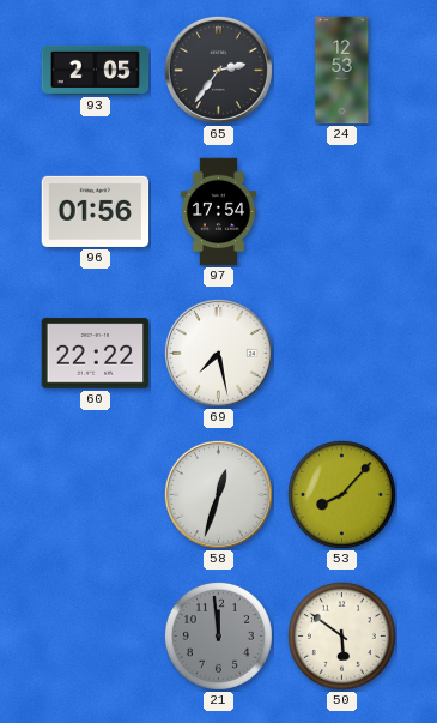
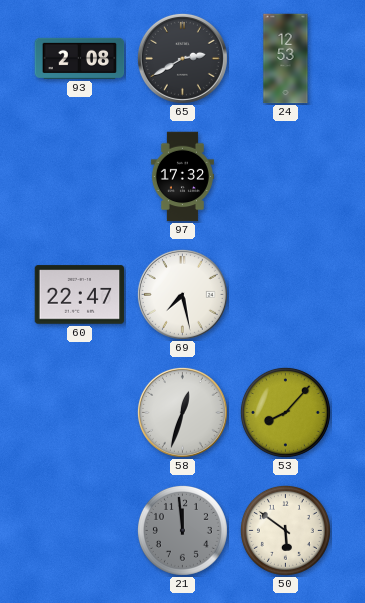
93: 2:05 -> 2:08 (80, 58)
65: 2:36 -> 2:40 (182, 58)
96: 01:56 -> none (96, 211)
97: 17:54 -> 17:32 (182, 177)
60: 22:22 -> 22:47 (80, 295)
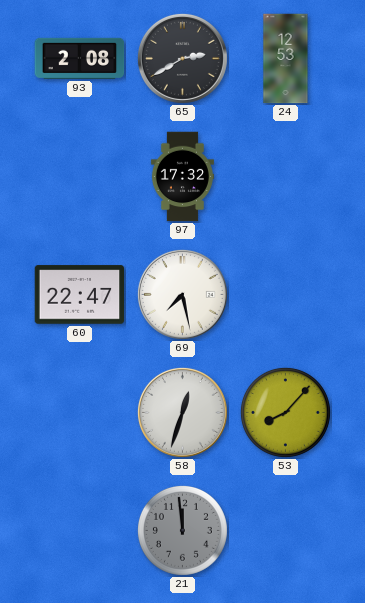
50: 5:51 -> none (285, 530)
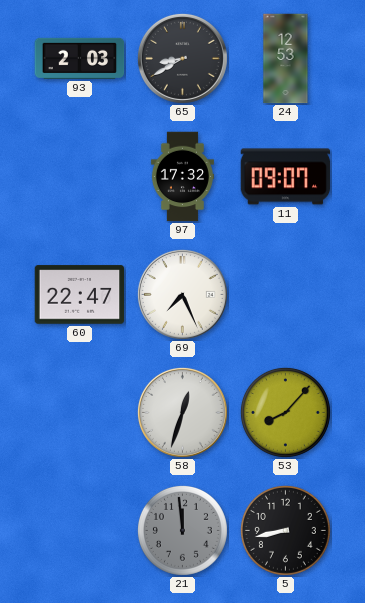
93: 2:08 -> 2:03 (80, 58)
65: 2:40 -> 8:40 (182, 58)
11: none -> 09:07 (286, 177)
69: 7:28 -> 7:26 (182, 294)
5: none -> 8:43 (285, 530)
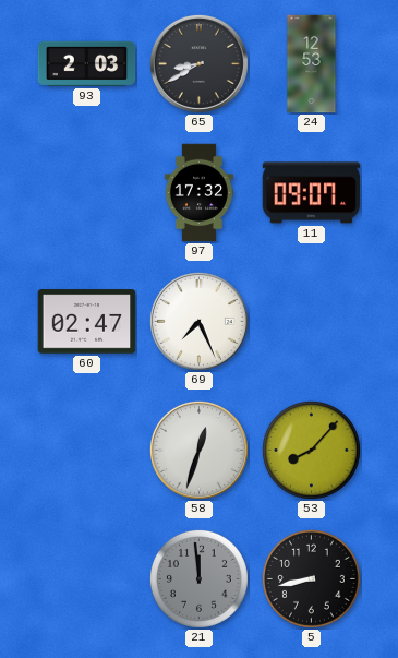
60: 22:47 -> 02:47 (87, 322)
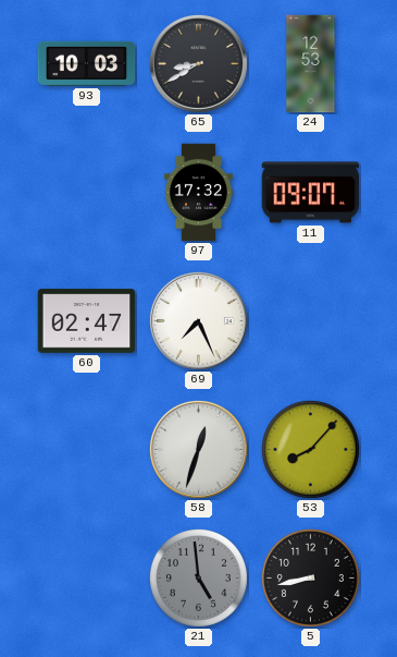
93: 2:03 -> 10:03 (87, 63)
21: 11:59 -> 4:59 (198, 577)
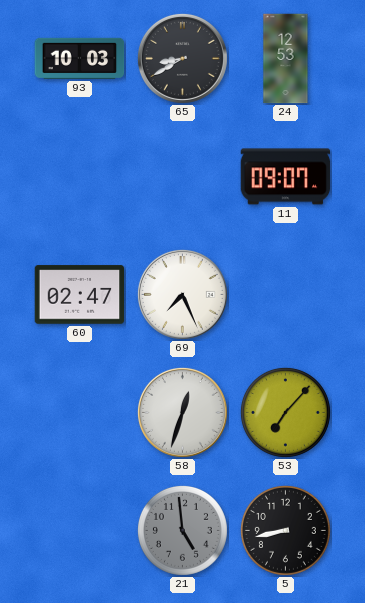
97: 17:32 -> none (198, 193)
53: 8:07 -> 7:07 (285, 412)
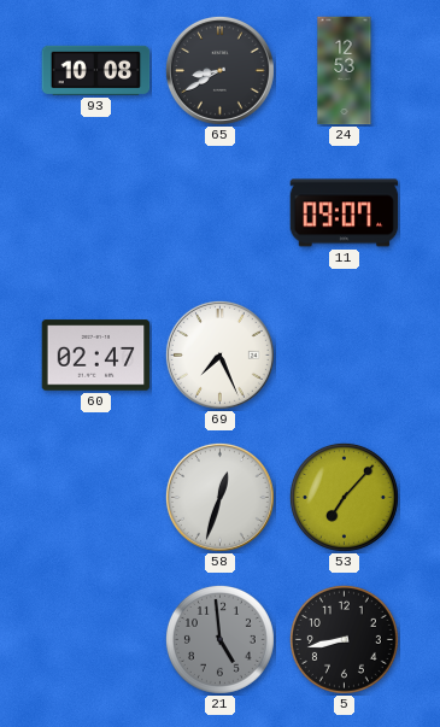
93: 10:03 -> 10:08 (96, 70)
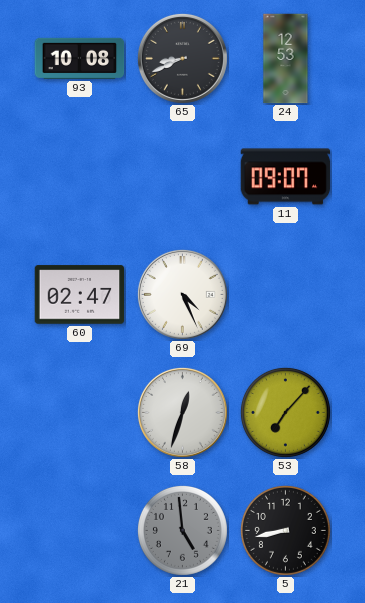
65: 8:40 -> 8:41 (182, 58)
69: 7:26 -> 4:26 (182, 294)
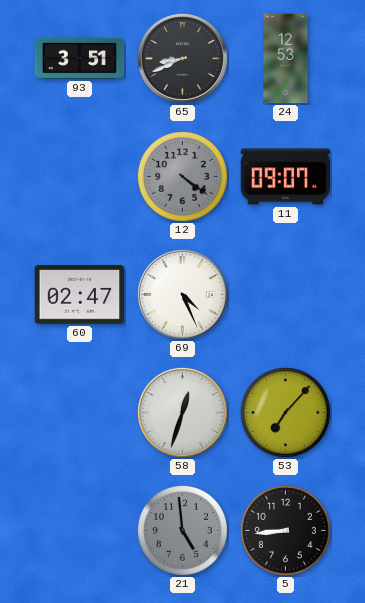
93: 10:08 -> 3:51 (80, 58)
12: none -> 4:21 (182, 176)
5: 8:43 -> 8:44 (285, 530)
